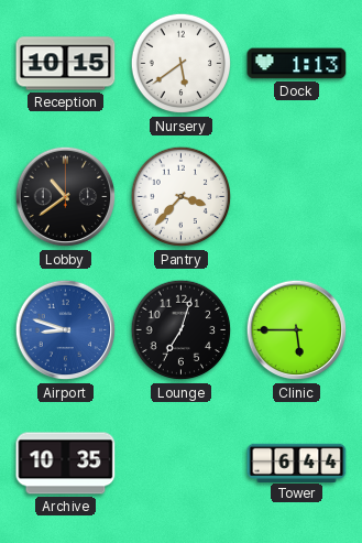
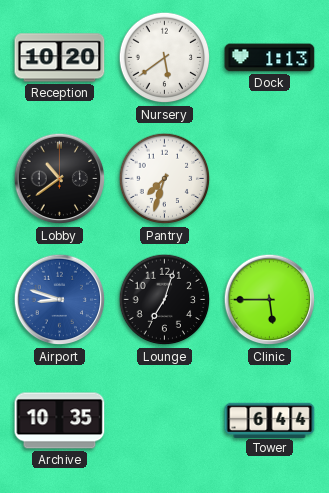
Reception: 10:15 -> 10:20 (60, 58)
Pantry: 3:37 -> 7:33 (165, 179)
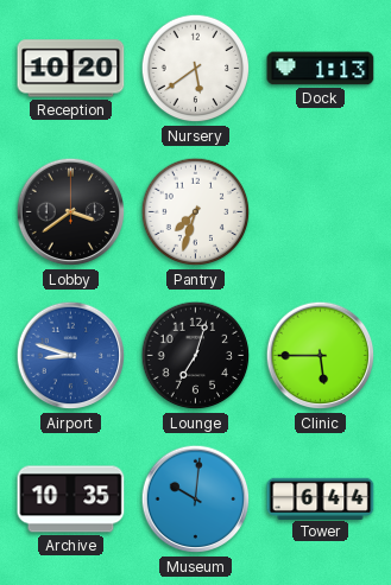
Lobby: 10:39 -> 3:39 (71, 212)
Museum: none -> 10:01 (196, 500)
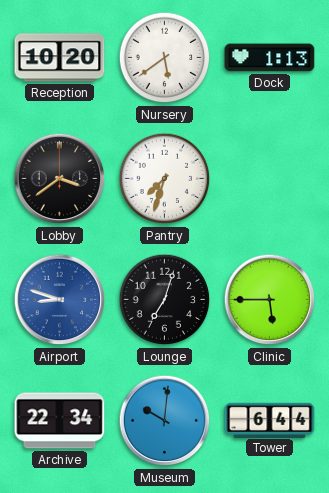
Archive: 10:35 -> 22:34 (60, 421)
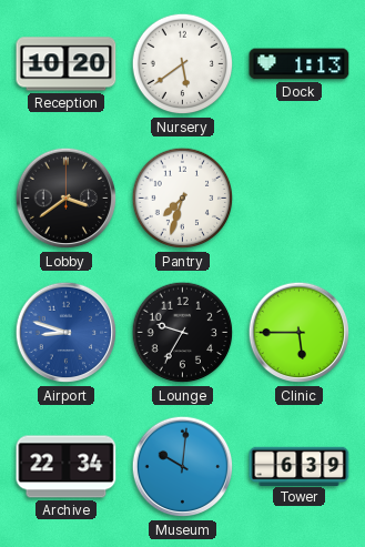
Lounge: 7:03 -> 9:35 (183, 333)
Tower: 6:44 -> 6:39 (300, 466)
